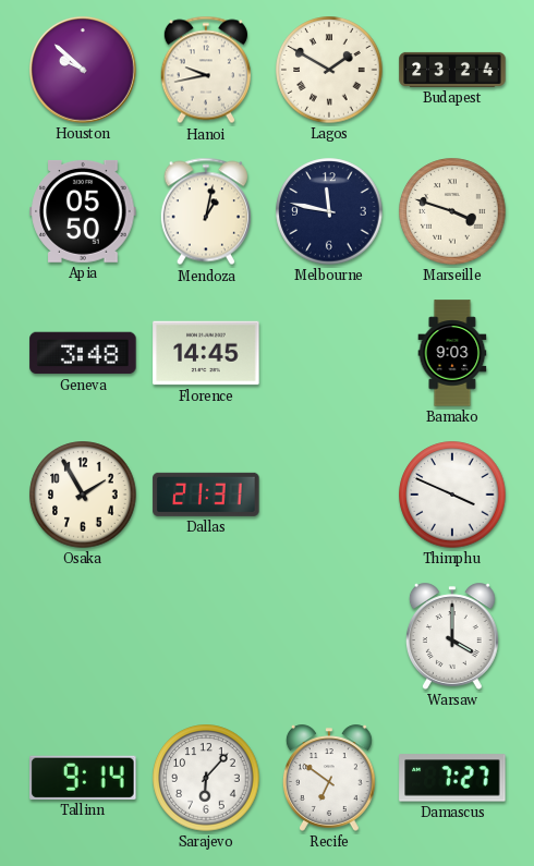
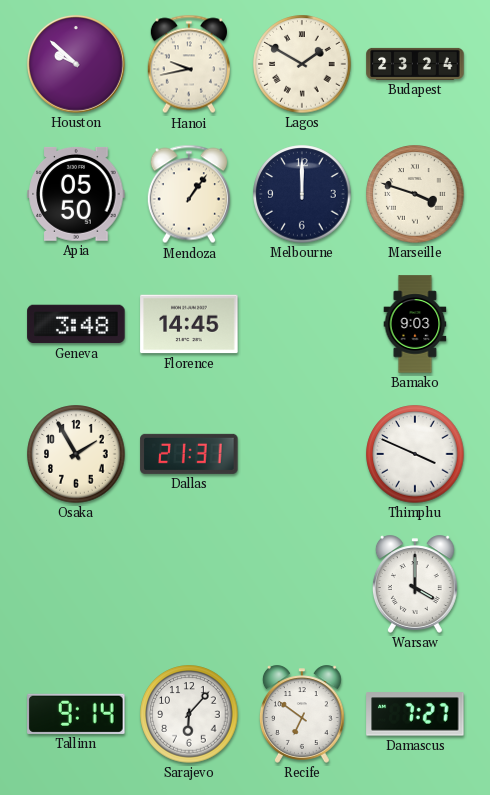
Mendoza: 1:02 -> 1:06 (189, 194)
Melbourne: 11:47 -> 12:00 (302, 194)
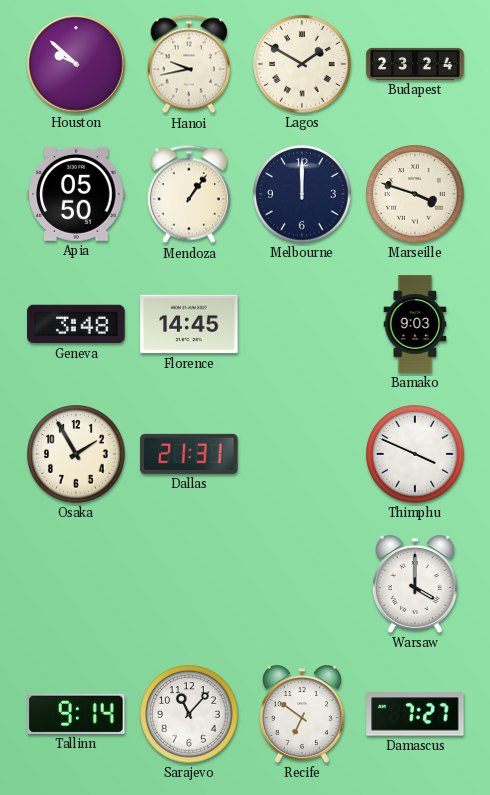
Sarajevo: 6:07 -> 11:07 (189, 714)
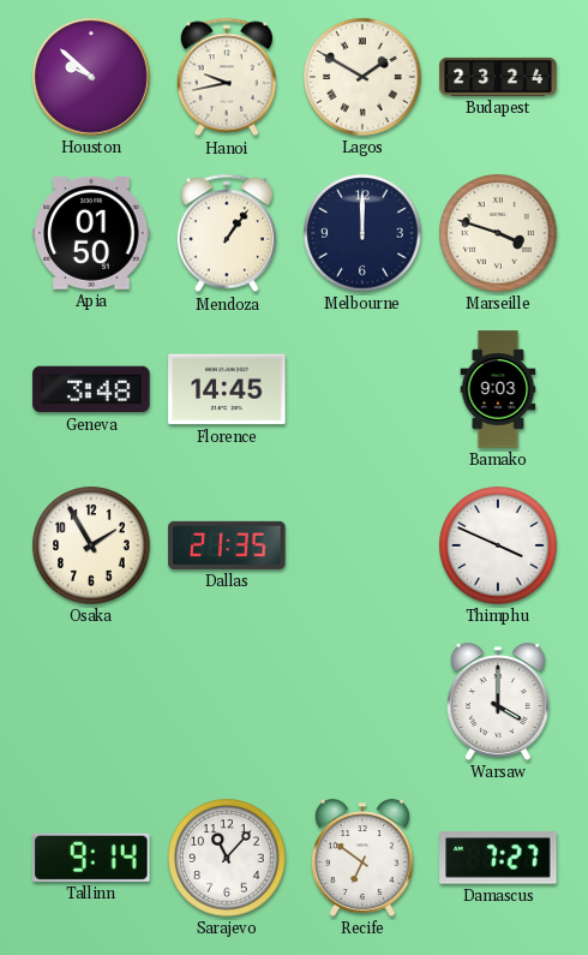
Apia: 05:50 -> 01:50 (91, 233)
Dallas: 21:31 -> 21:35 (227, 545)
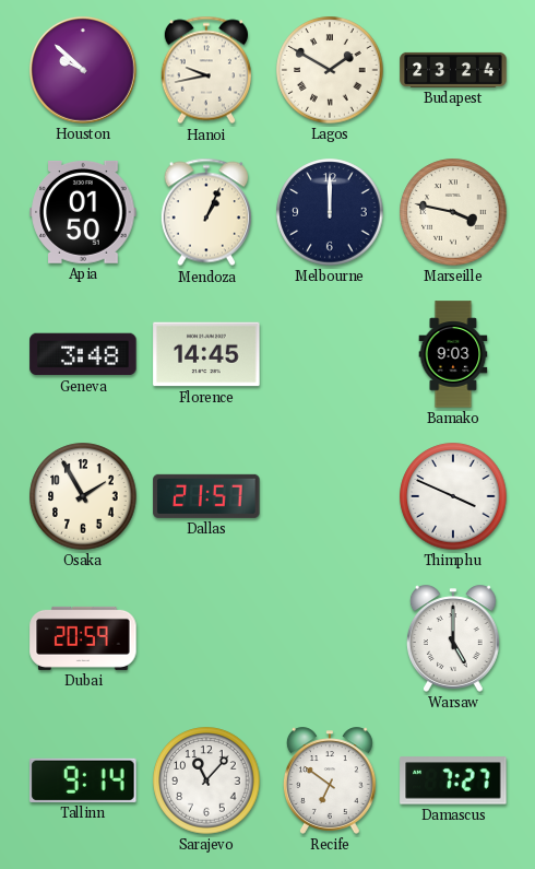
Mendoza: 1:06 -> 1:04 (206, 212)
Marseille: 3:48 -> 3:47 (453, 212)
Dallas: 21:35 -> 21:57 (206, 496)
Dubai: none -> 20:59 (83, 638)
Warsaw: 4:00 -> 5:00 (453, 638)
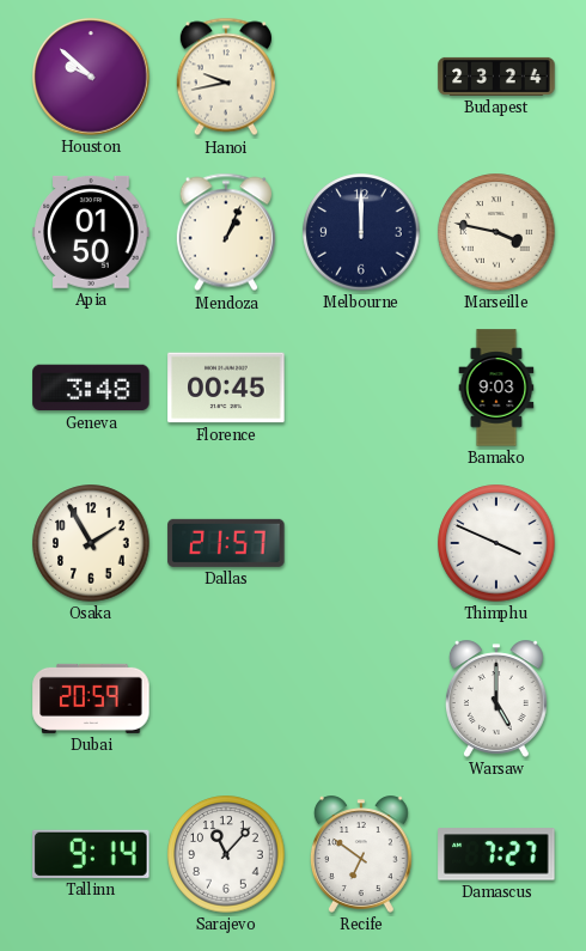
Lagos: 1:50 -> none (330, 70)
Florence: 14:45 -> 00:45 (226, 388)
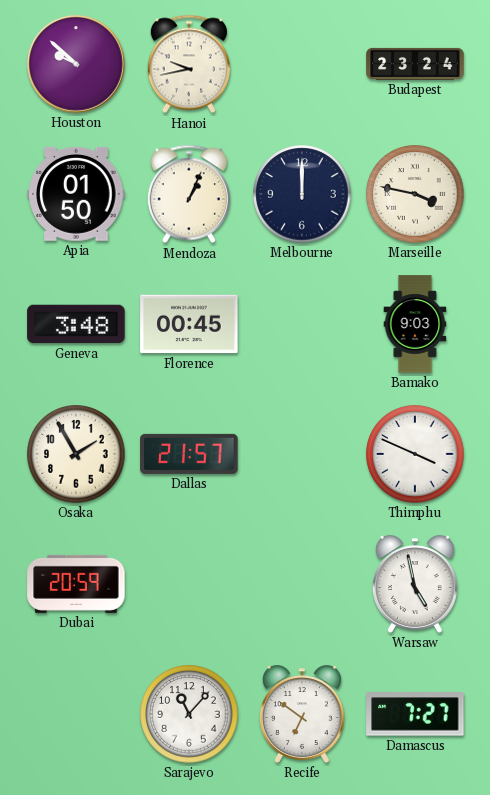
Warsaw: 5:00 -> 4:58 (415, 584)
Tallinn: 9:14 -> none (91, 854)
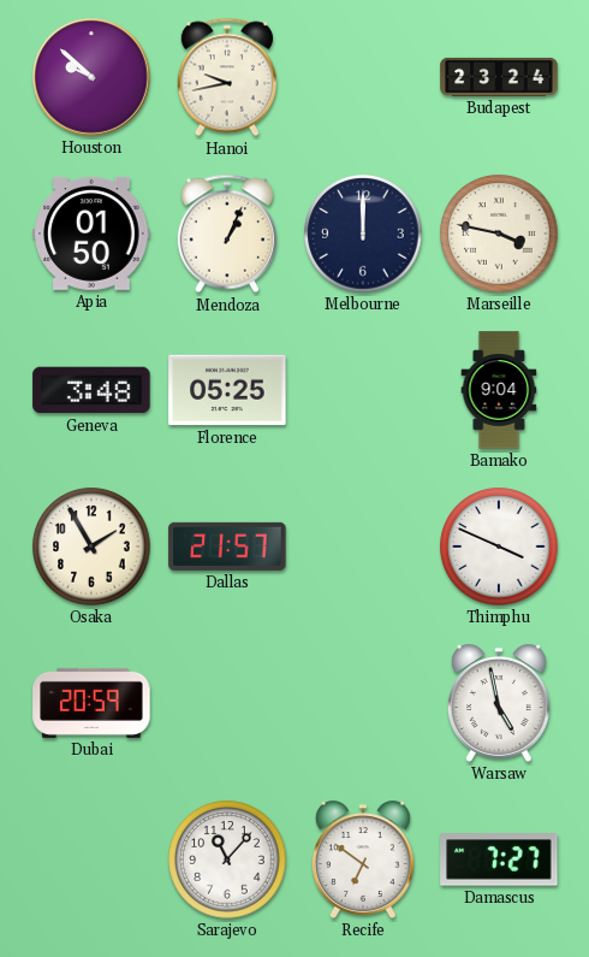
Florence: 00:45 -> 05:25 (227, 390)
Bamako: 9:03 -> 9:04 (499, 390)
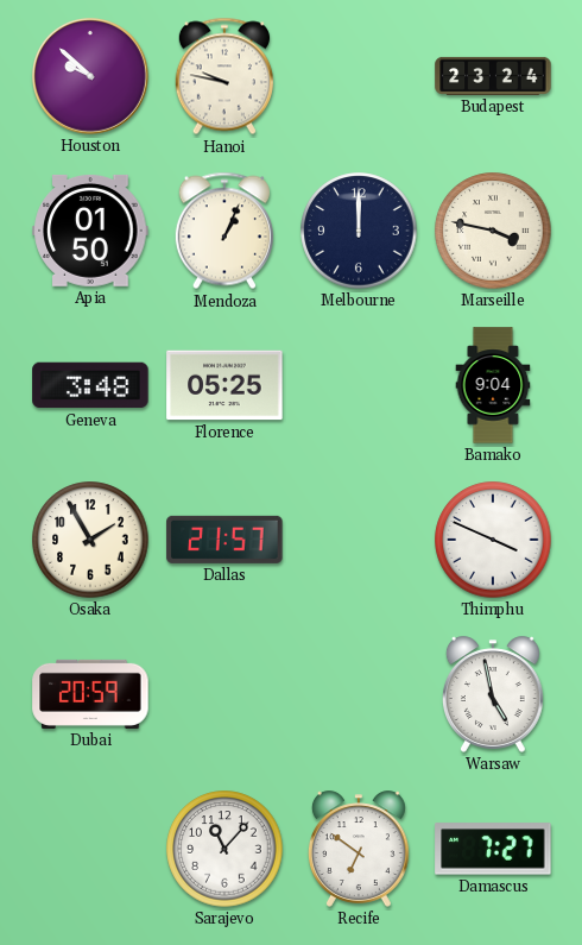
Hanoi: 9:43 -> 9:47 (224, 76)
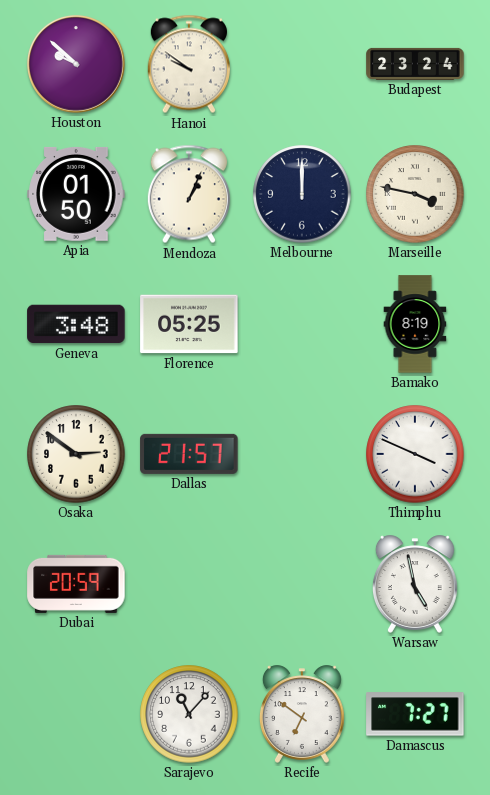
Hanoi: 9:47 -> 9:51 (189, 64)
Bamako: 9:04 -> 8:19 (415, 324)
Osaka: 1:55 -> 2:51 (76, 454)
